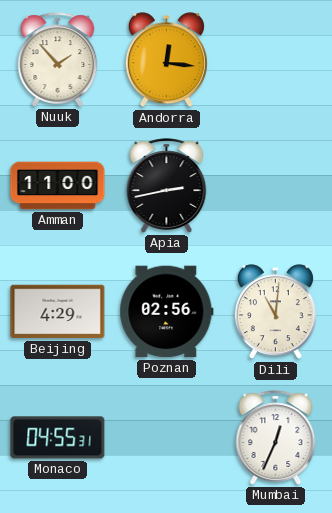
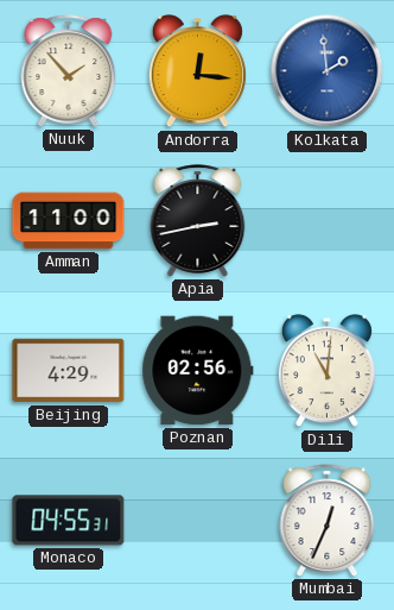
Kolkata: none -> 1:59 (328, 71)
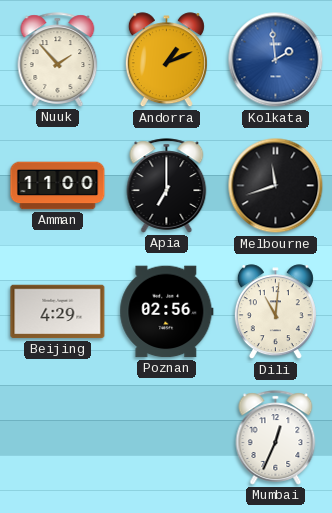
Andorra: 12:16 -> 1:11 (166, 60)
Apia: 2:43 -> 7:00 (167, 186)
Melbourne: none -> 11:42 (276, 186)
Monaco: 04:55 -> none (69, 521)
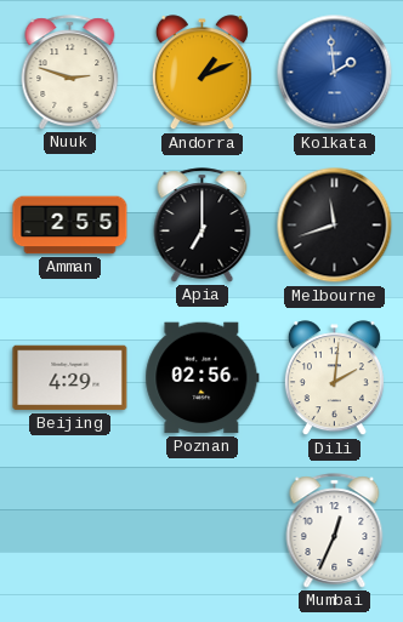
Nuuk: 1:53 -> 2:48 (70, 73)
Amman: 11:00 -> 2:55 (70, 226)
Dili: 11:01 -> 2:01 (334, 378)
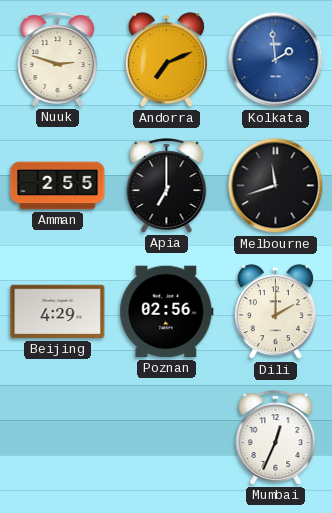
Andorra: 1:11 -> 7:11 (166, 60)
Dili: 2:01 -> 2:00 (275, 312)
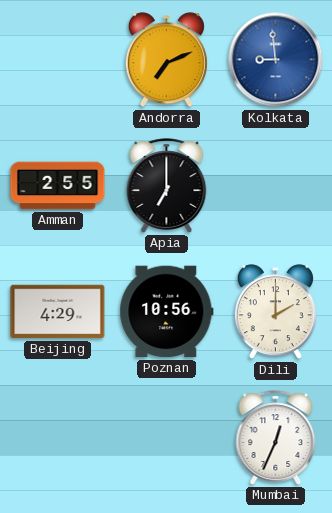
Nuuk: 2:48 -> none (58, 60)
Kolkata: 1:59 -> 8:59 (276, 60)
Melbourne: 11:42 -> none (276, 186)
Poznan: 02:56 -> 10:56 (167, 312)
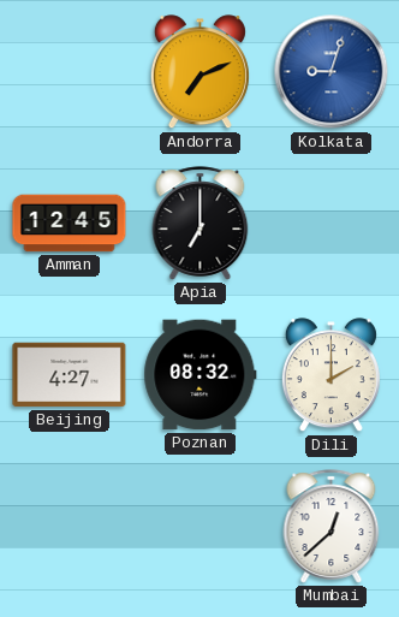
Kolkata: 8:59 -> 9:03 (332, 72)
Amman: 2:55 -> 12:45 (70, 224)
Beijing: 4:29 -> 4:27 (70, 375)
Poznan: 10:56 -> 08:32 (201, 375)
Mumbai: 12:34 -> 12:38 (332, 527)
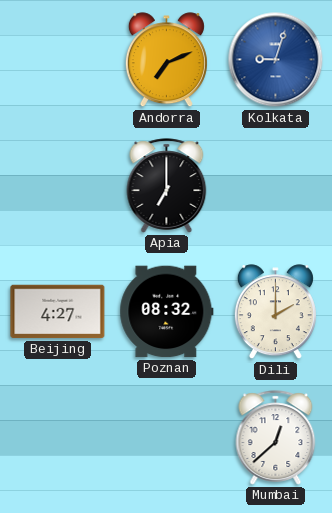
Amman: 12:45 -> none (70, 224)
